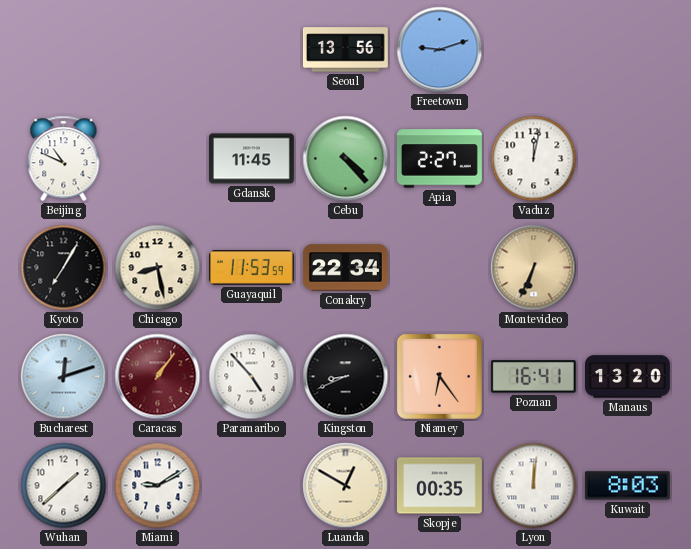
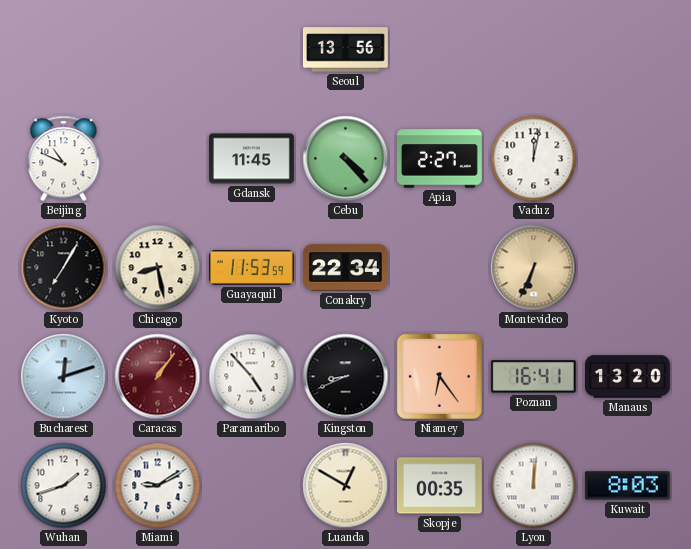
Freetown: 9:12 -> none (440, 50)
Wuhan: 1:38 -> 1:42 (64, 486)
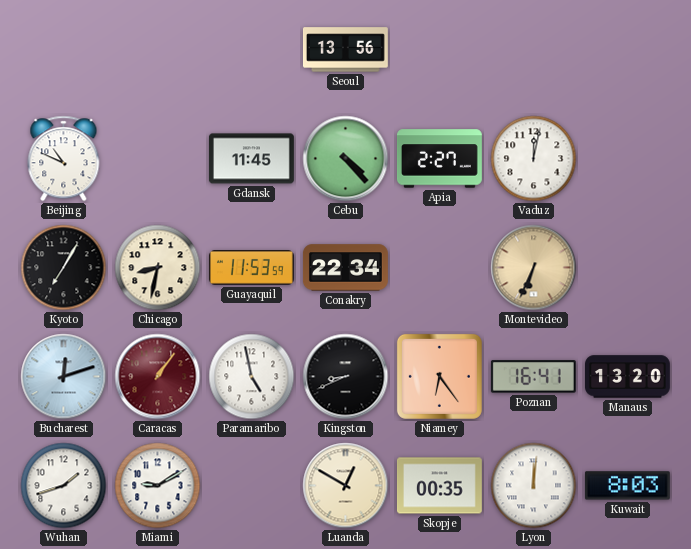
Chicago: 8:28 -> 8:32 (158, 268)
Paramaribo: 4:53 -> 4:58 (252, 377)
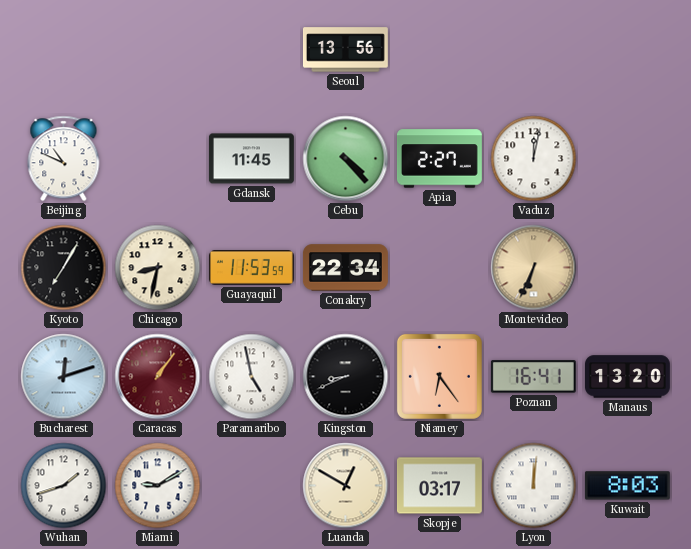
Skopje: 00:35 -> 03:17 (439, 486)
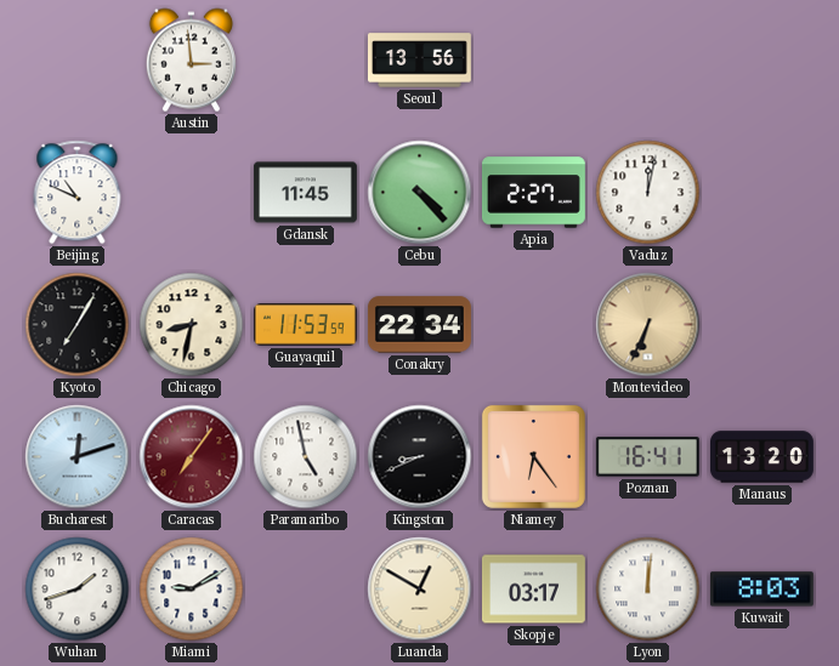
Austin: none -> 2:59 (191, 61)
Caracas: 1:06 -> 7:06 (192, 457)
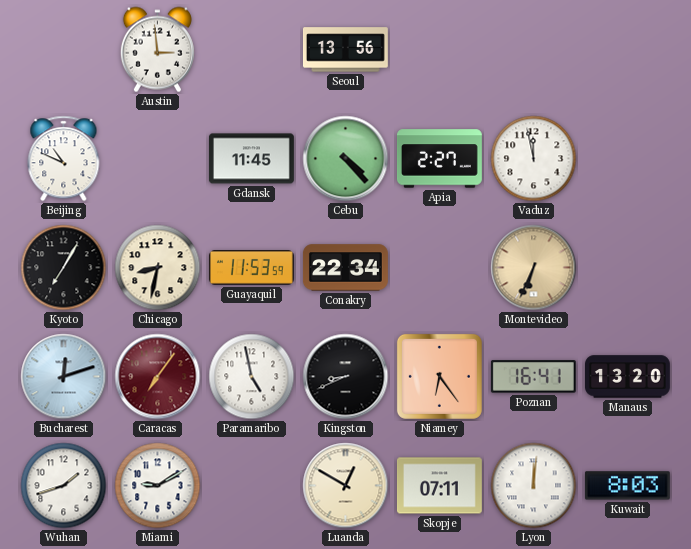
Vaduz: 12:02 -> 11:58 (534, 159)
Skopje: 03:17 -> 07:11 (439, 486)
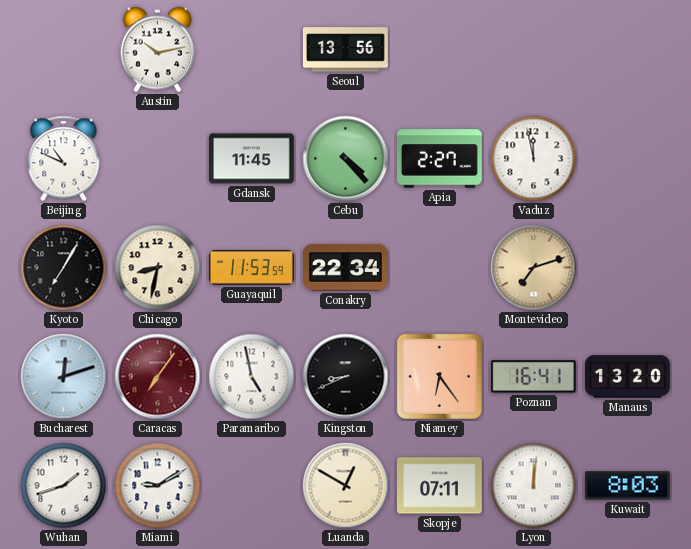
Austin: 2:59 -> 10:13 (157, 50)
Montevideo: 6:34 -> 7:12 (534, 268)
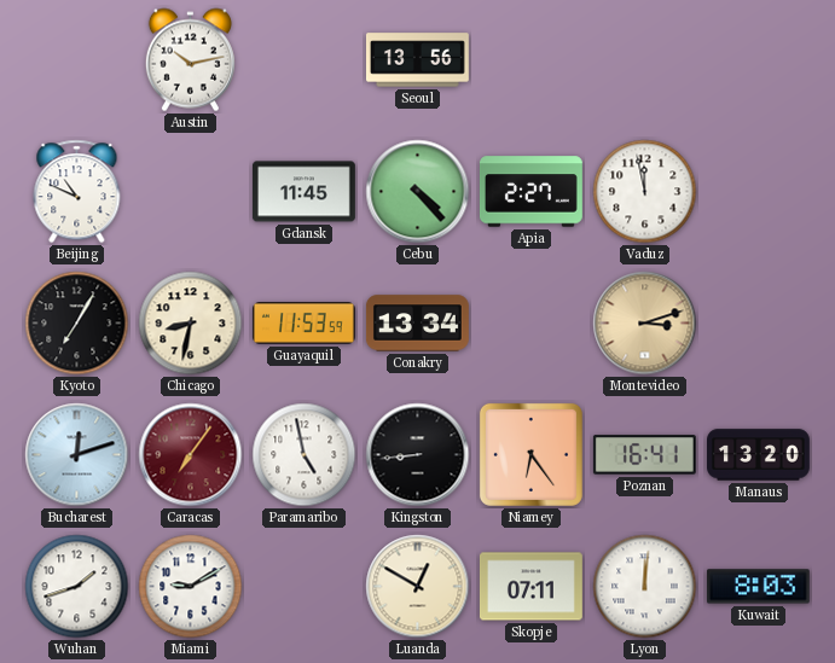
Conakry: 22:34 -> 13:34 (417, 324)
Montevideo: 7:12 -> 3:12 (645, 324)
Kingston: 8:41 -> 8:44 (418, 455)
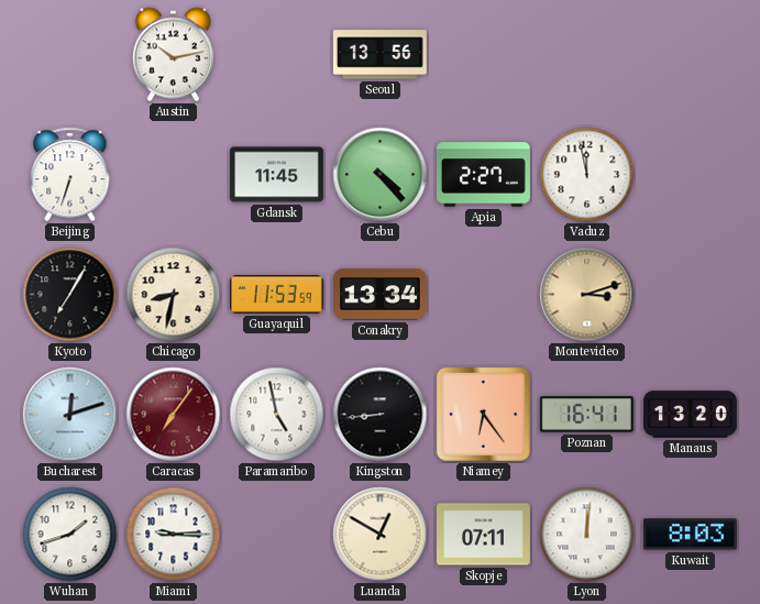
Beijing: 10:49 -> 6:33 (70, 175)
Miami: 9:10 -> 9:15 (174, 535)
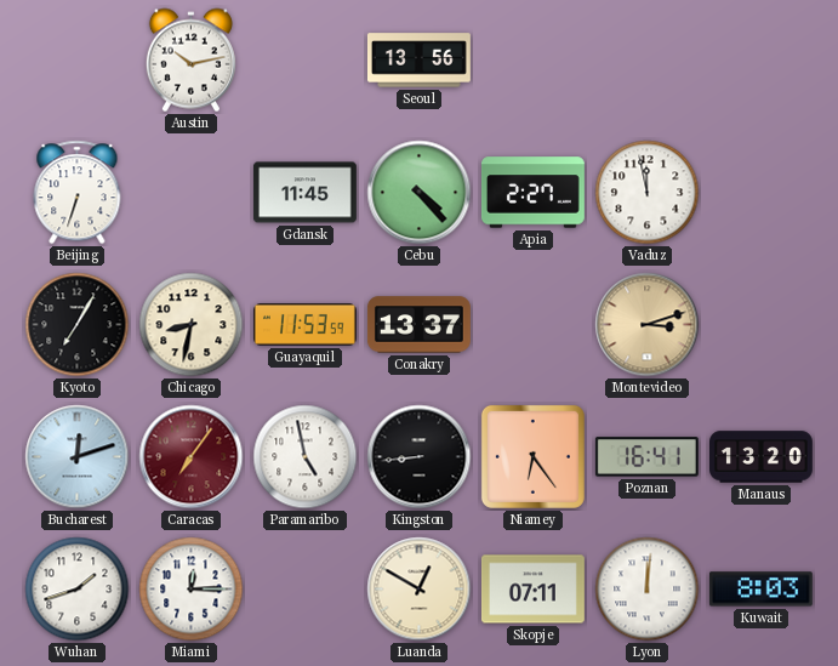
Conakry: 13:34 -> 13:37 (418, 325)
Miami: 9:15 -> 12:15 (192, 590)
